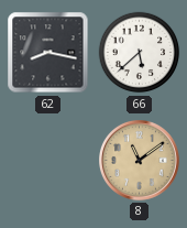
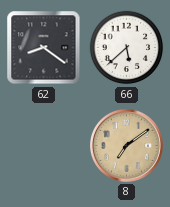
62: 8:17 -> 8:21 (44, 48)
8: 11:09 -> 7:09 (127, 146)
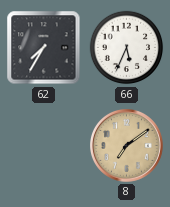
62: 8:21 -> 7:35 (44, 48)
66: 5:38 -> 5:34 (127, 48)
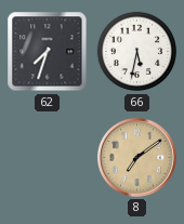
62: 7:35 -> 7:33 (48, 52)
66: 5:34 -> 5:32 (137, 52)
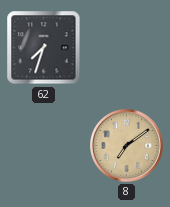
66: 5:32 -> none (137, 52)
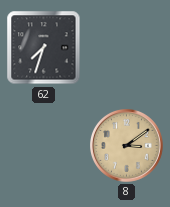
8: 7:09 -> 3:09 (127, 146)
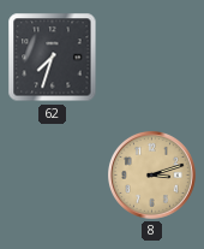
8: 3:09 -> 3:12 (152, 176)
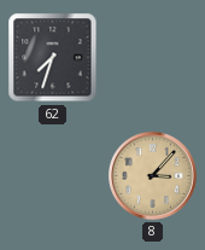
8: 3:12 -> 3:07 (153, 176)
